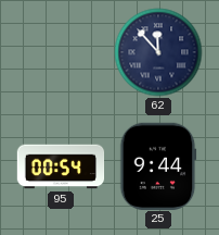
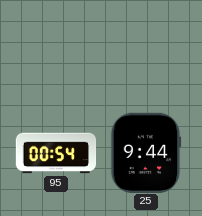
62: 11:53 -> none (158, 52)
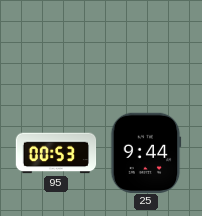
95: 00:54 -> 00:53 (56, 153)
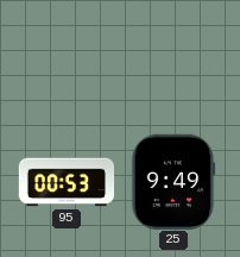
25: 9:44 -> 9:49 (173, 181)
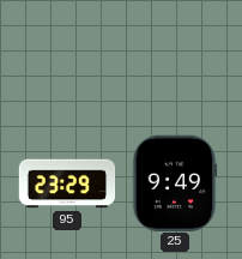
95: 00:53 -> 23:29 (67, 183)
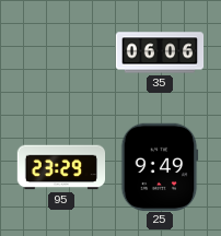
35: none -> 06:06 (160, 52)
